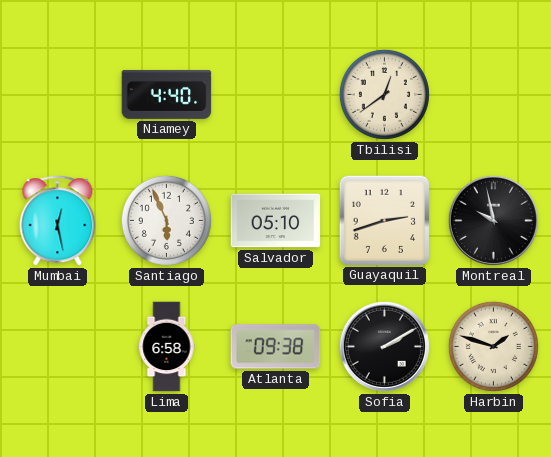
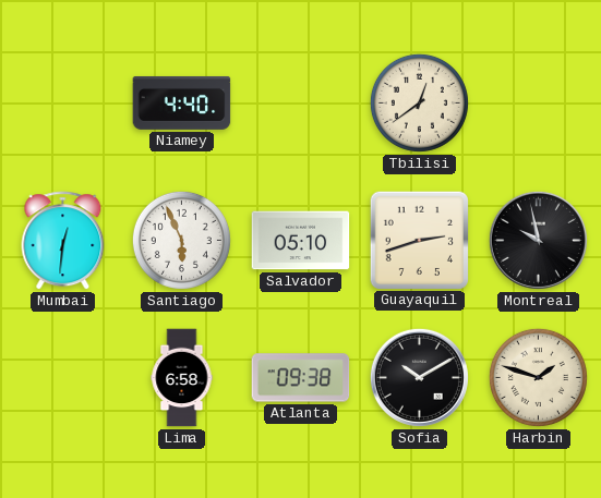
Mumbai: 12:28 -> 12:31 (63, 241)
Sofia: 2:10 -> 10:10 (419, 377)
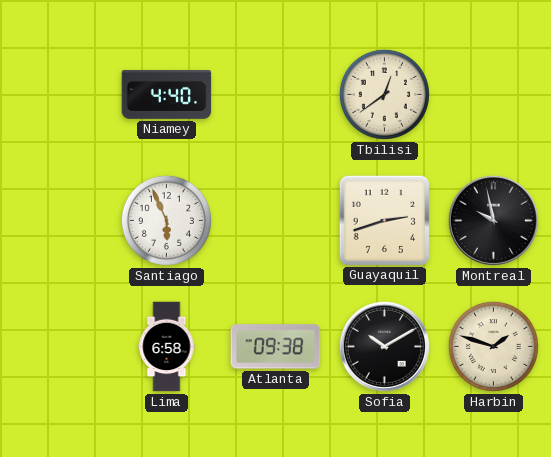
Mumbai: 12:31 -> none (63, 241)
Salvador: 05:10 -> none (301, 241)
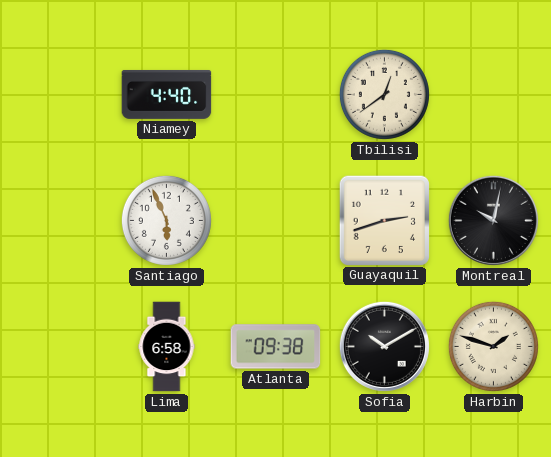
Montreal: 9:58 -> 10:02 (493, 220)
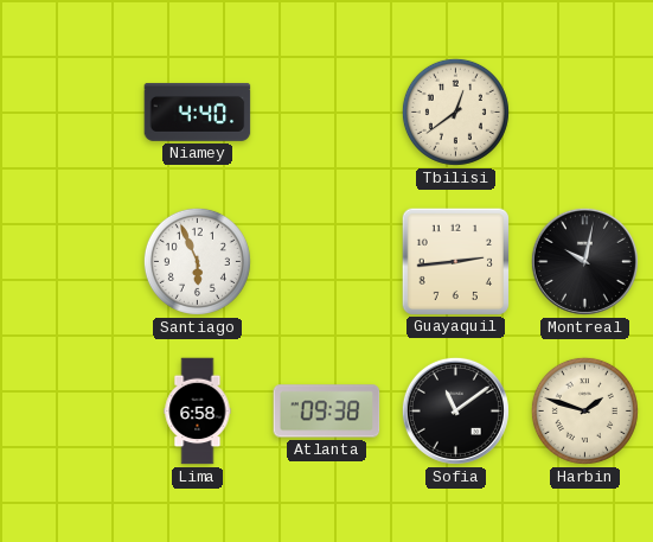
Guayaquil: 2:42 -> 2:44 (455, 261)
Sofia: 10:10 -> 11:09 (455, 410)
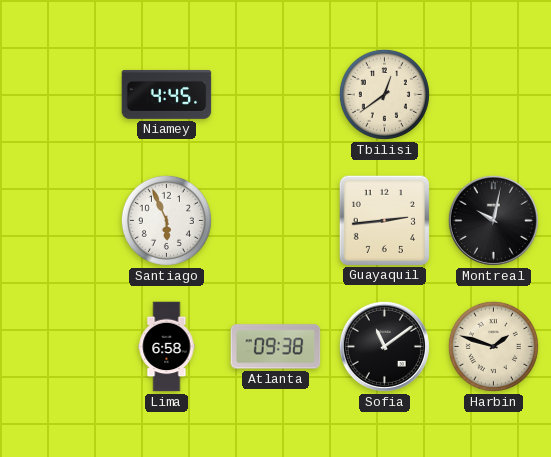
Niamey: 4:40 -> 4:45 (167, 94)
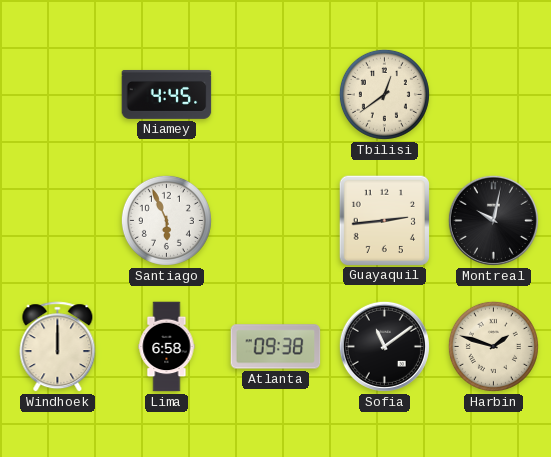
Windhoek: none -> 12:00 (58, 347)
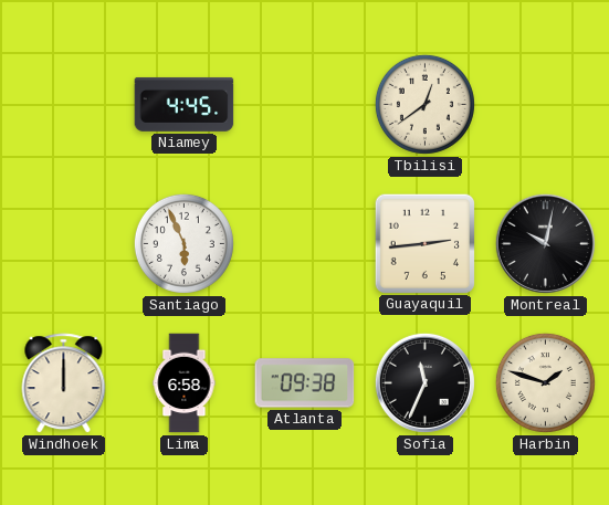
Sofia: 11:09 -> 11:34 (424, 382)
